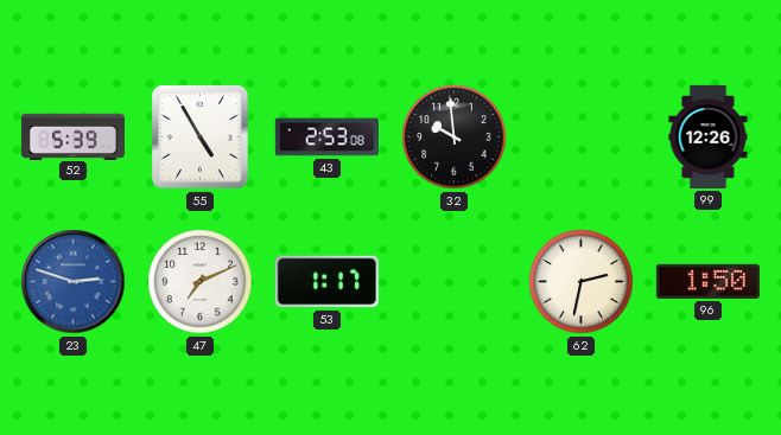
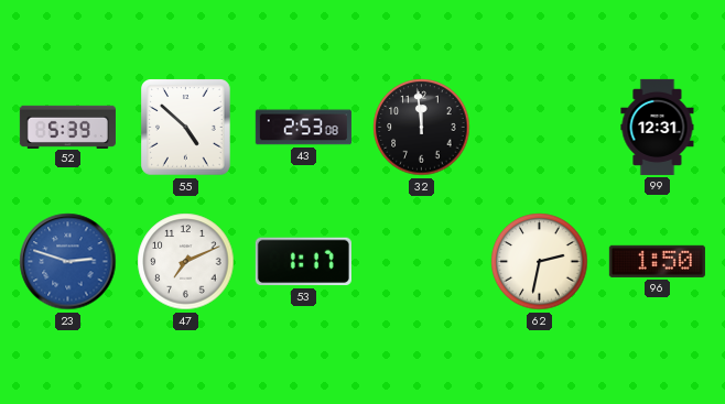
55: 4:55 -> 4:52 (186, 128)
32: 9:59 -> 11:59 (422, 128)
99: 12:26 -> 12:31 (658, 127)
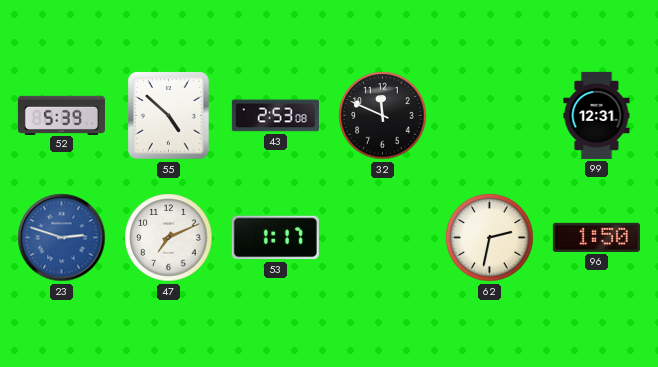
32: 11:59 -> 11:49 (383, 116)
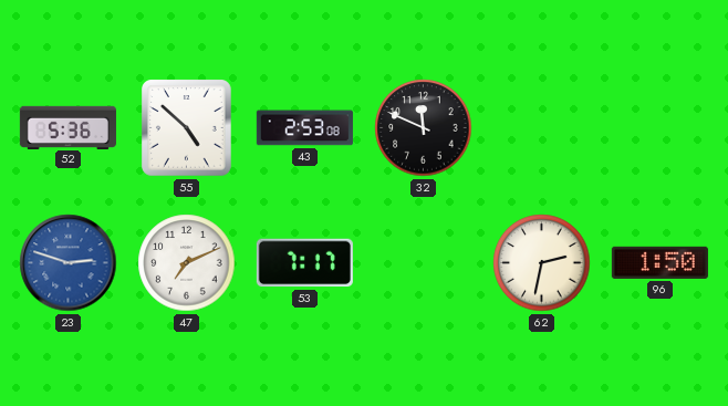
52: 5:39 -> 5:36 (67, 127)
99: 12:31 -> none (597, 115)
53: 1:17 -> 7:17 (304, 263)
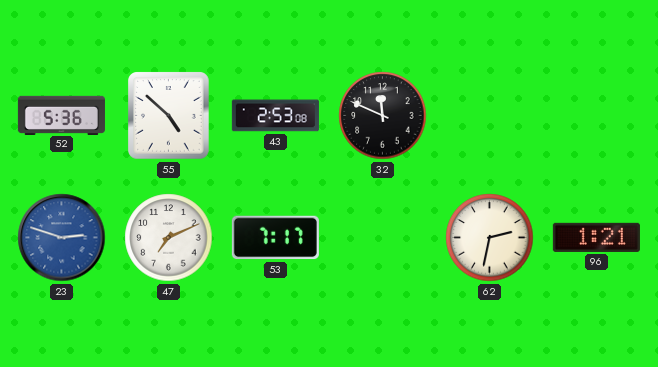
96: 1:50 -> 1:21 (596, 237)
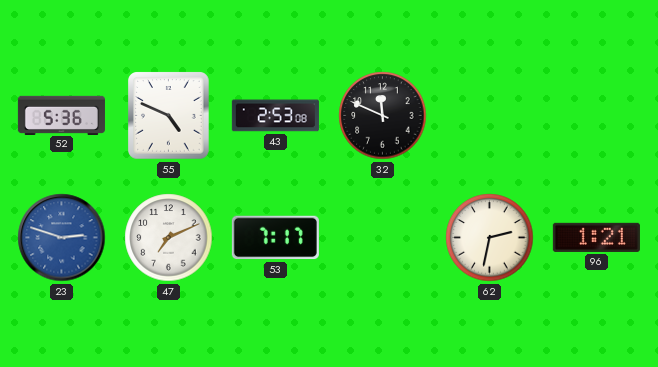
55: 4:52 -> 4:49 (169, 116)
